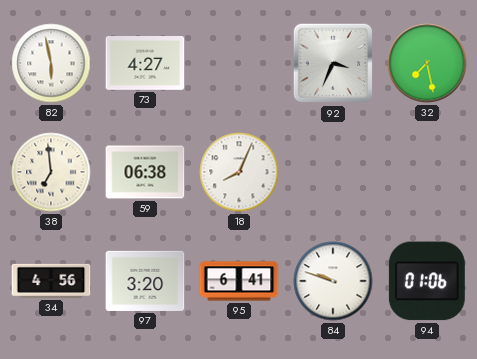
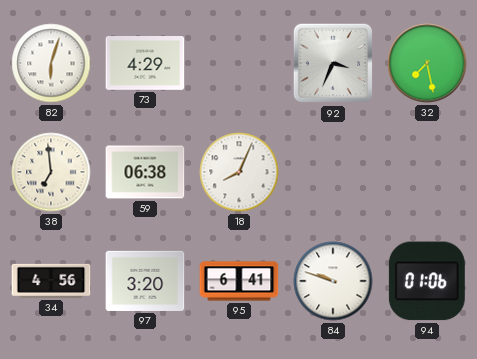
82: 5:58 -> 6:03 (51, 63)
73: 4:27 -> 4:29 (145, 63)
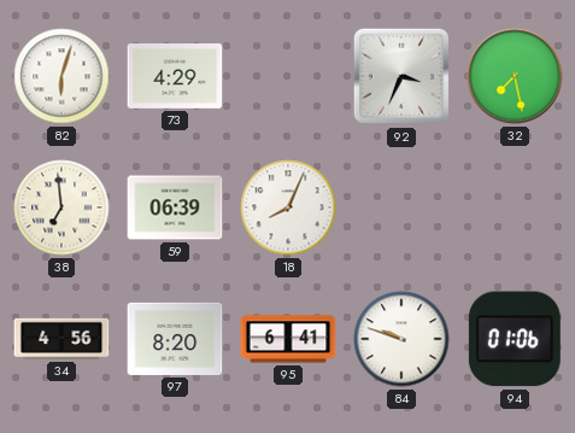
59: 06:38 -> 06:39 (175, 207)
97: 3:20 -> 8:20 (175, 339)
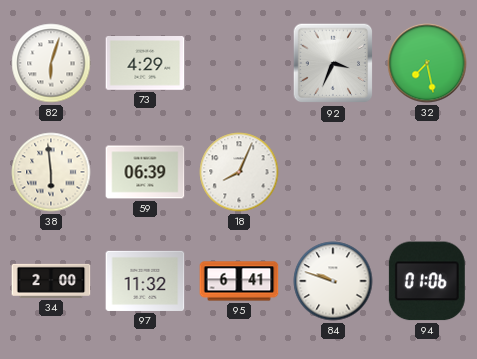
38: 6:59 -> 5:59 (51, 172)
34: 4:56 -> 2:00 (51, 281)
97: 8:20 -> 11:32 (145, 281)
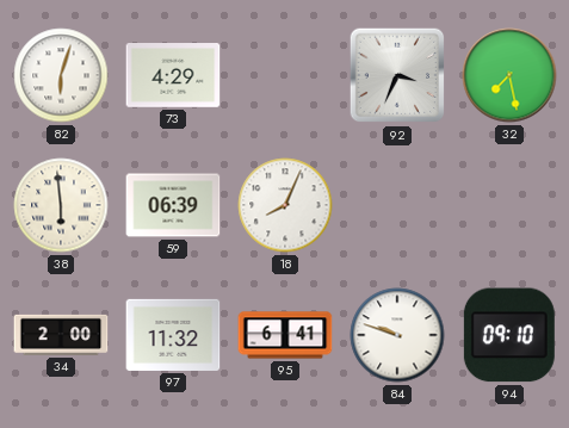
94: 01:06 -> 09:10 (509, 335)
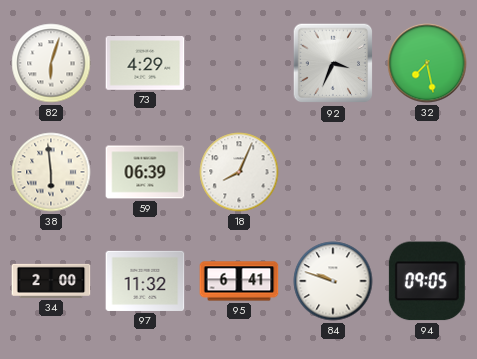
94: 09:10 -> 09:05 (427, 281)
